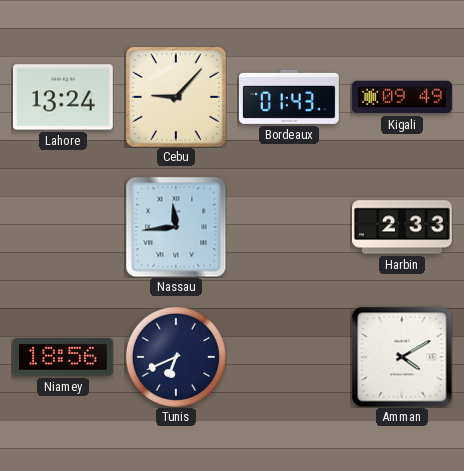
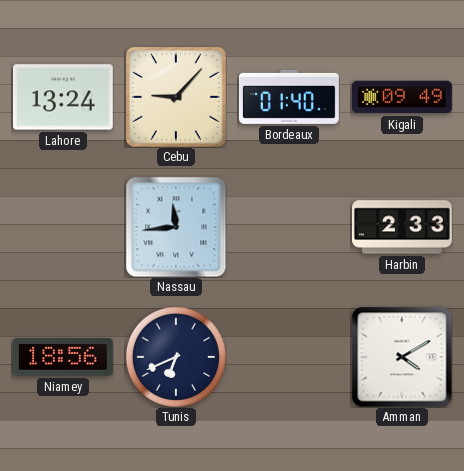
Bordeaux: 01:43 -> 01:40 (289, 97)
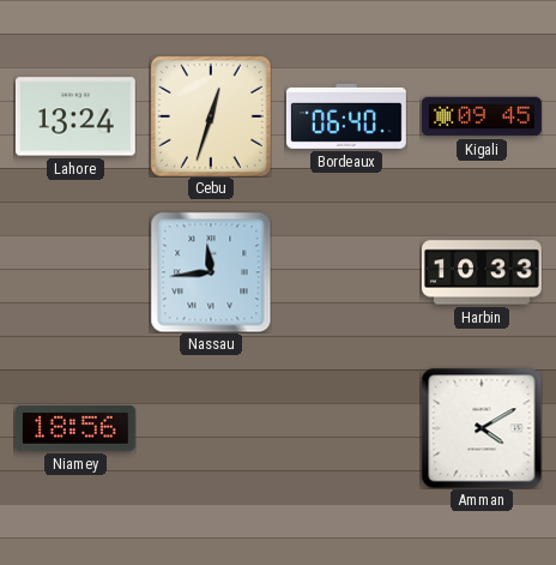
Cebu: 9:07 -> 12:33 (211, 116)
Bordeaux: 01:40 -> 06:40 (346, 116)
Kigali: 09:49 -> 09:45 (482, 116)
Harbin: 2:33 -> 10:33 (482, 272)
Tunis: 6:41 -> none (176, 357)
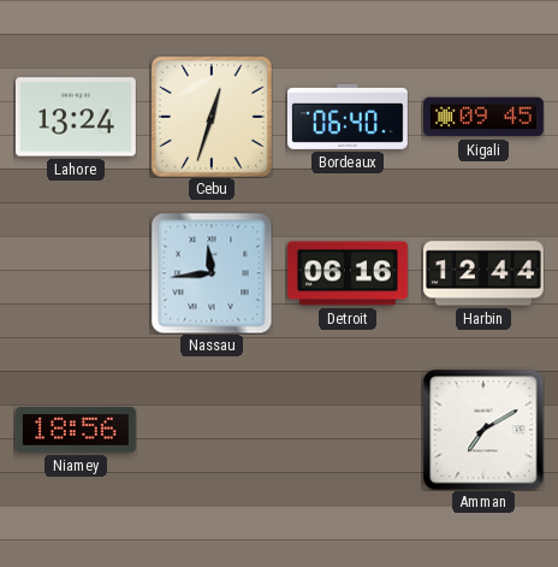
Detroit: none -> 06:16 (348, 273)
Harbin: 10:33 -> 12:44 (483, 273)
Amman: 4:10 -> 7:10 (483, 430)
